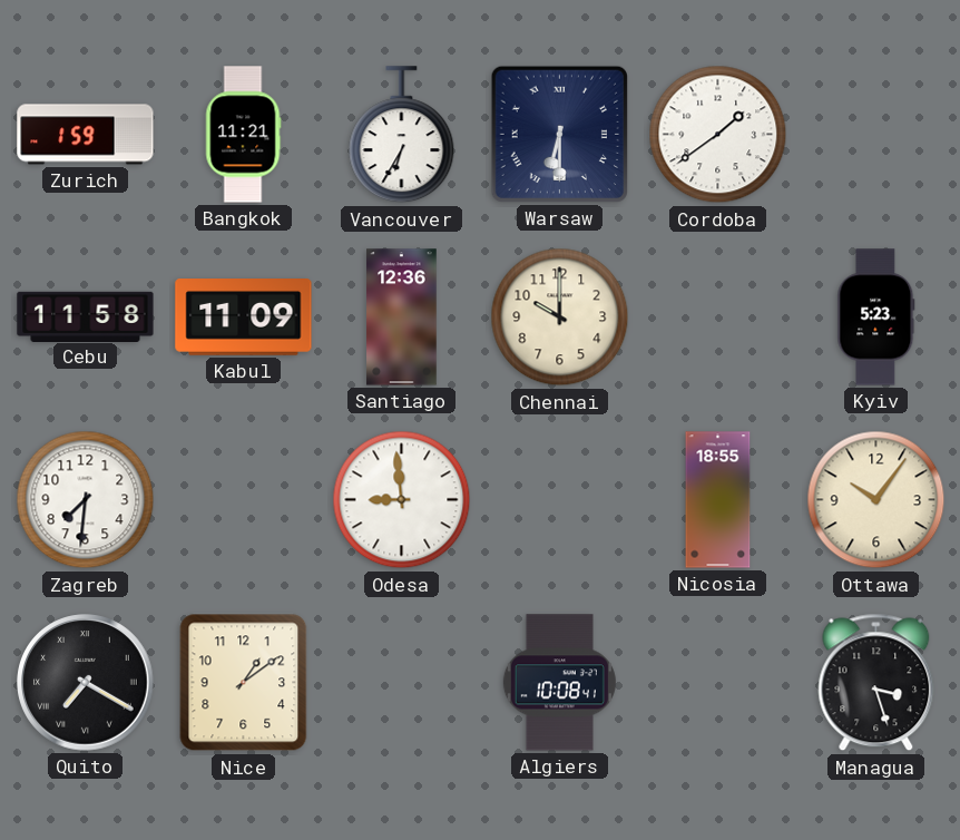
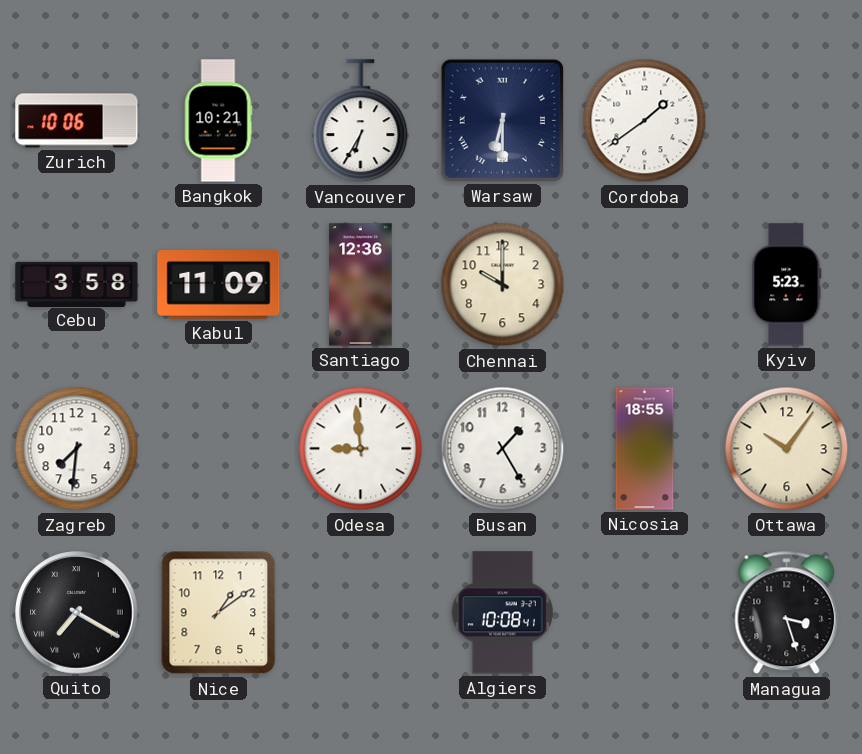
Zurich: 1:59 -> 10:06 (77, 121)
Bangkok: 11:21 -> 10:21 (218, 121)
Cebu: 11:58 -> 3:58 (77, 284)
Busan: none -> 1:25 (503, 449)
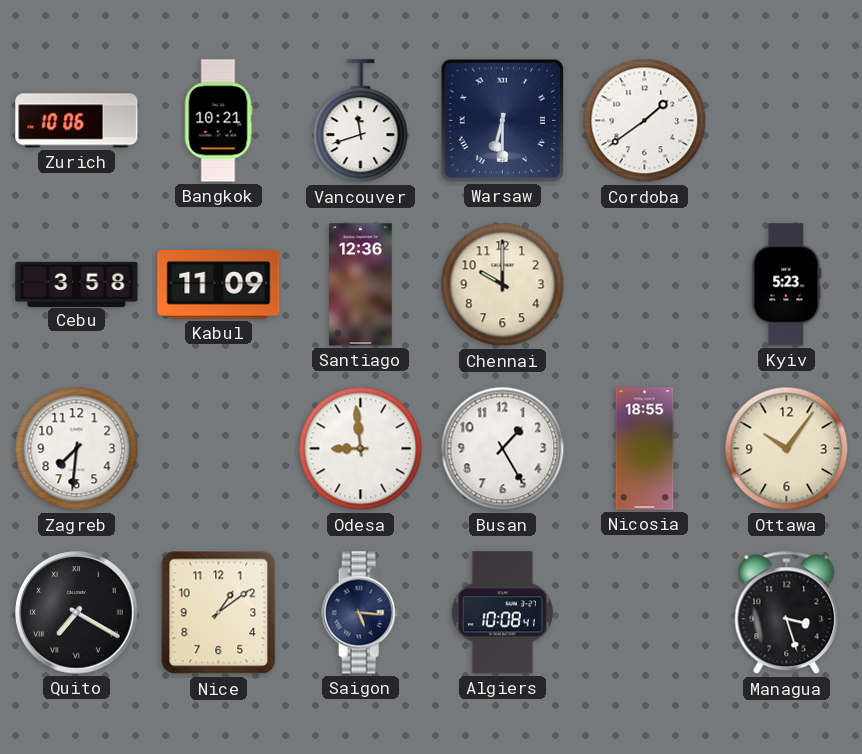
Vancouver: 6:35 -> 11:42 (361, 121)
Saigon: none -> 5:16 (361, 613)
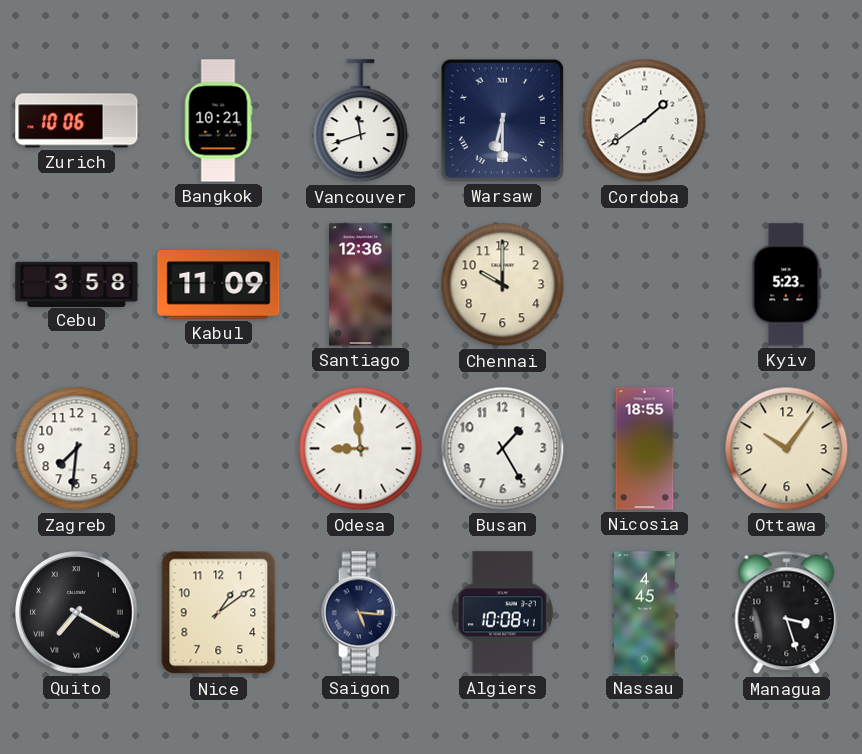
Nassau: none -> 4:45 (645, 613)
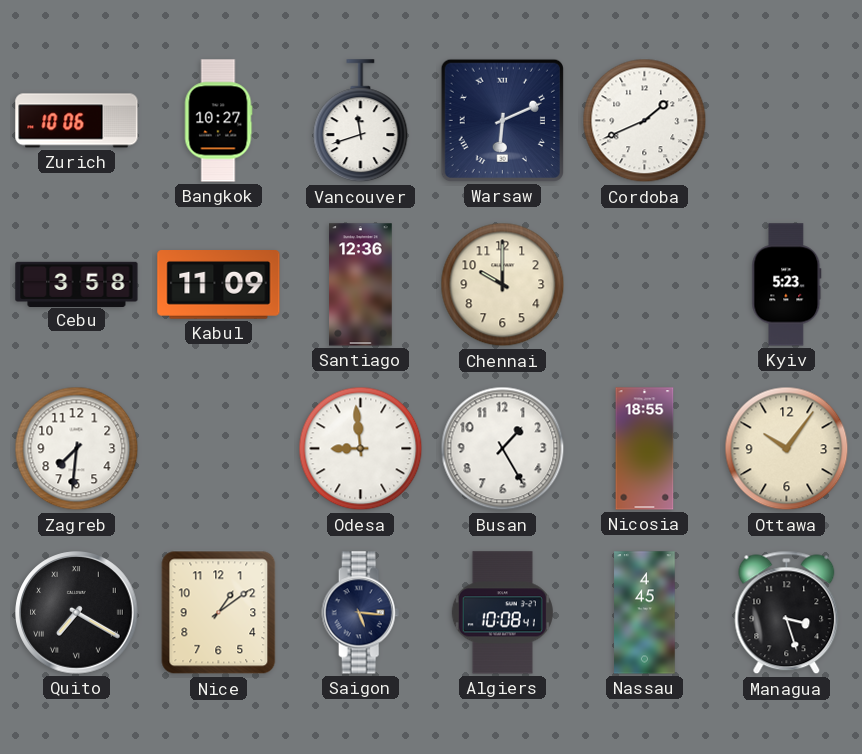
Bangkok: 10:21 -> 10:27 (218, 121)
Warsaw: 6:30 -> 6:11 (502, 120)
Cordoba: 1:39 -> 1:41 (645, 121)
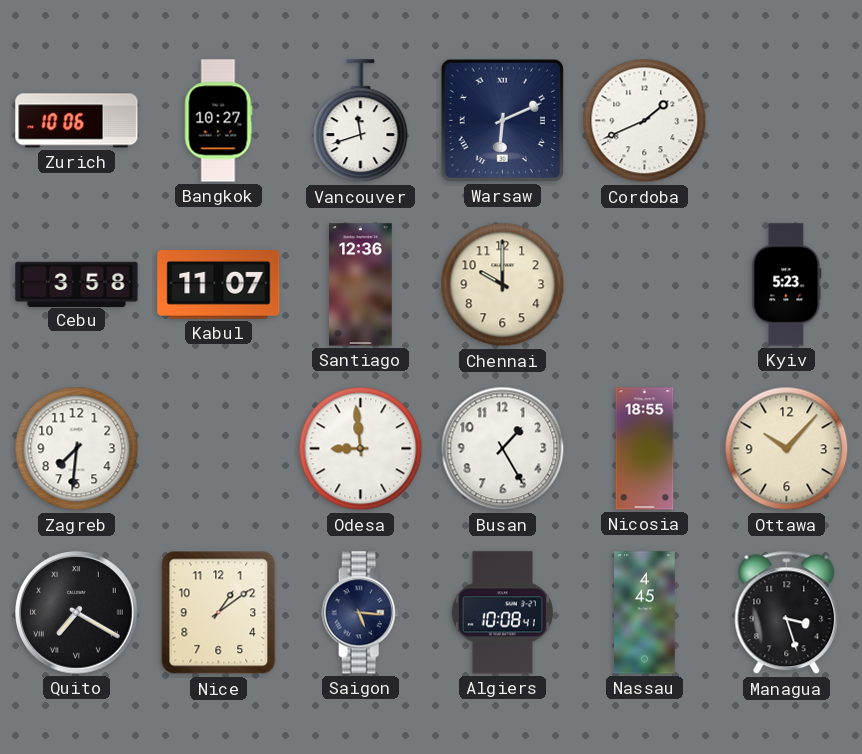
Kabul: 11:09 -> 11:07 (219, 285)
Ottawa: 10:06 -> 10:07 (787, 449)
